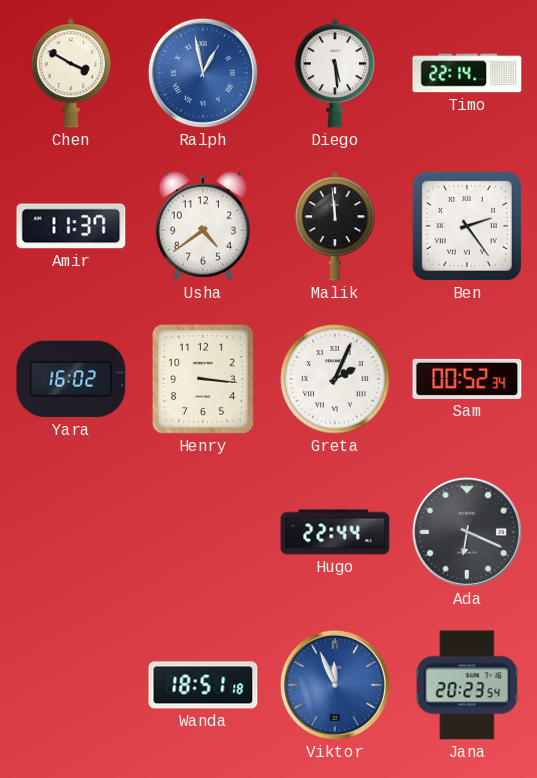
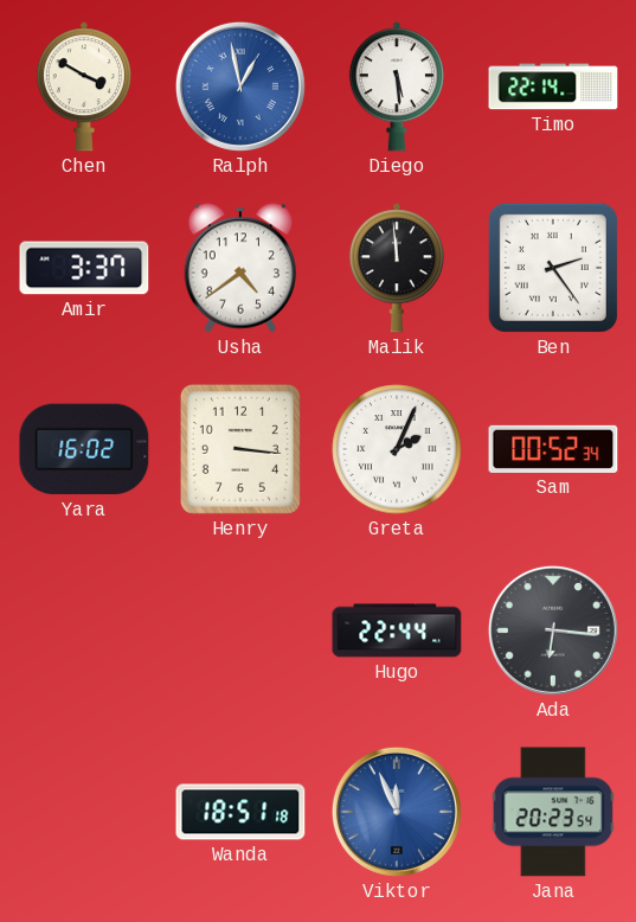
Amir: 11:37 -> 3:37 (84, 268)
Ada: 6:19 -> 6:16 (553, 630)
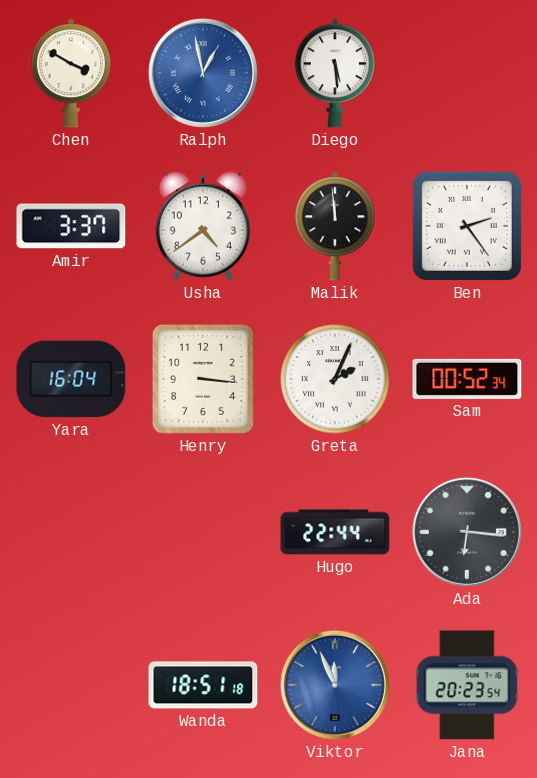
Timo: 22:14 -> none (553, 87)
Yara: 16:02 -> 16:04 (71, 379)
